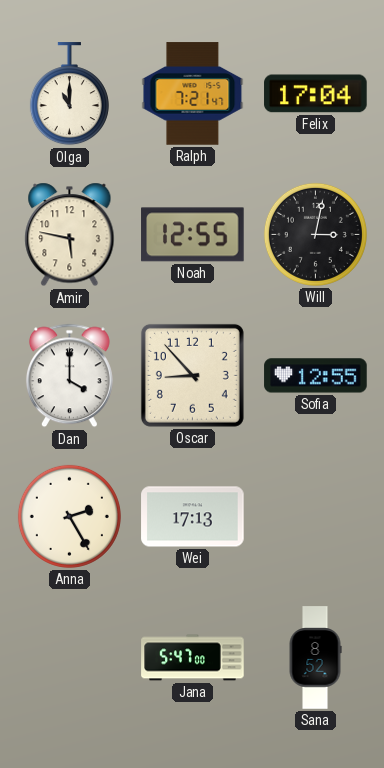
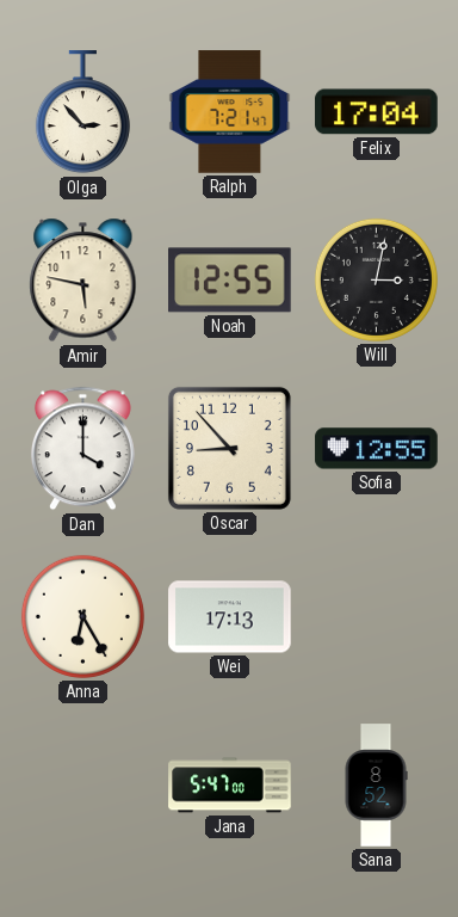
Olga: 11:00 -> 2:53 (82, 112)
Anna: 2:25 -> 6:25 (82, 616)
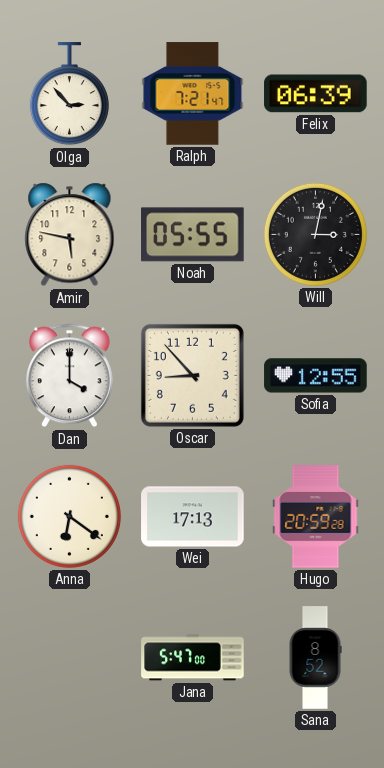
Felix: 17:04 -> 06:39 (316, 94)
Noah: 12:55 -> 05:55 (193, 235)
Anna: 6:25 -> 6:21 (69, 516)
Hugo: none -> 20:59 (316, 517)
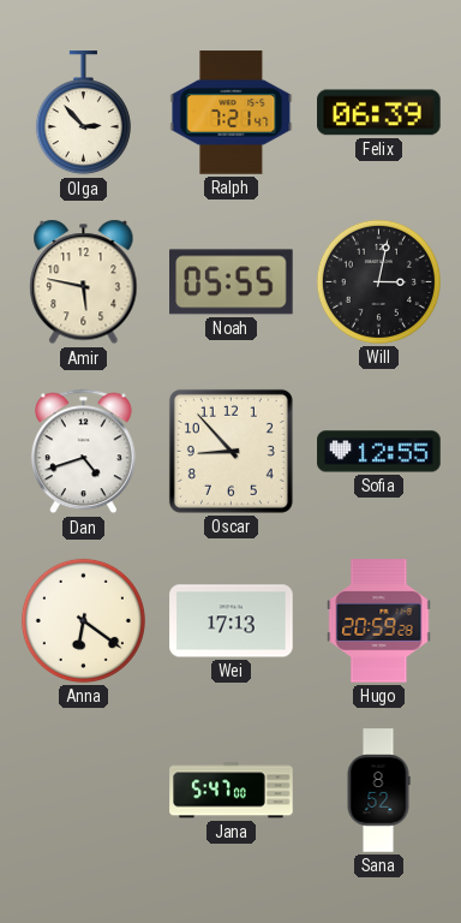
Dan: 4:00 -> 4:42 (83, 452)
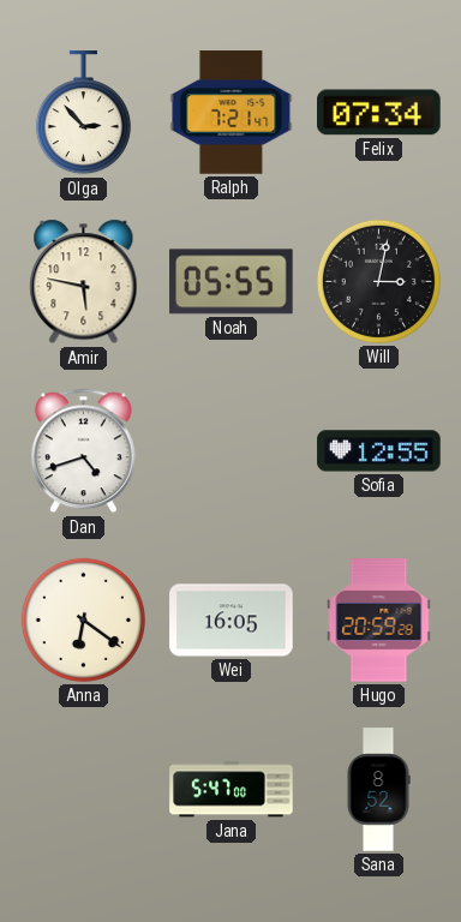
Felix: 06:39 -> 07:34 (379, 113)
Oscar: 8:53 -> none (230, 451)
Wei: 17:13 -> 16:05 (232, 621)
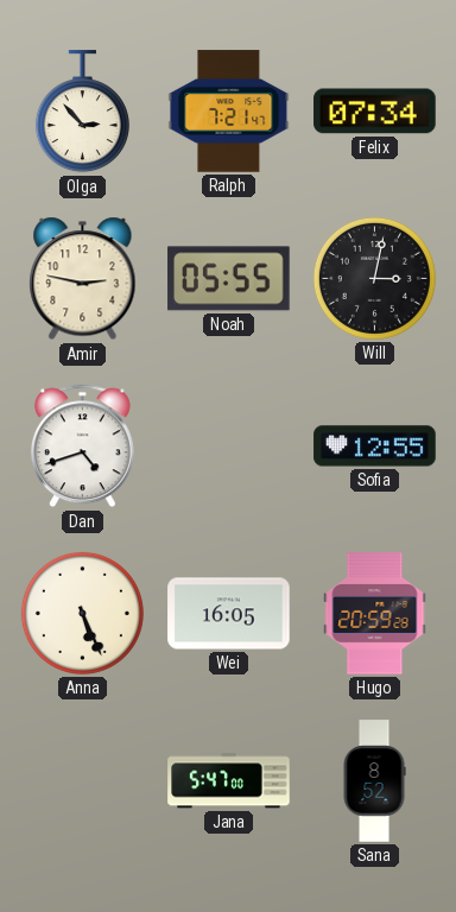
Amir: 5:47 -> 2:47 (83, 279)
Anna: 6:21 -> 5:26 (82, 613)
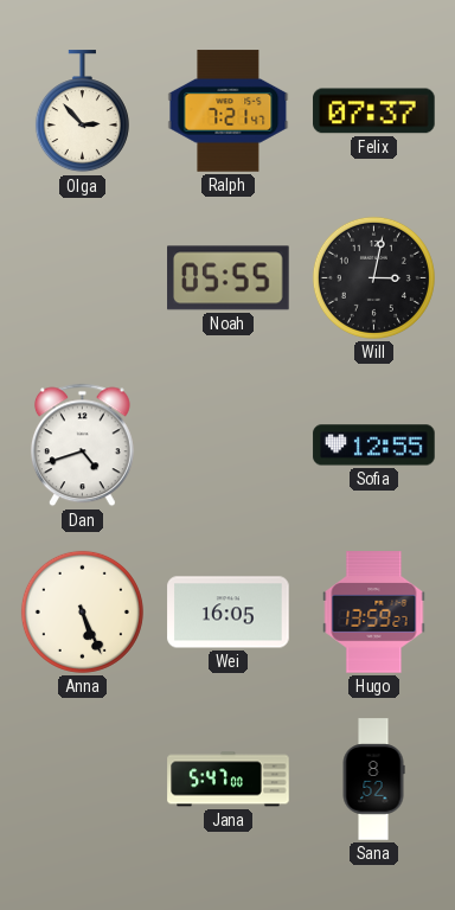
Felix: 07:34 -> 07:37 (374, 111)
Amir: 2:47 -> none (83, 279)
Hugo: 20:59 -> 13:59 (374, 613)
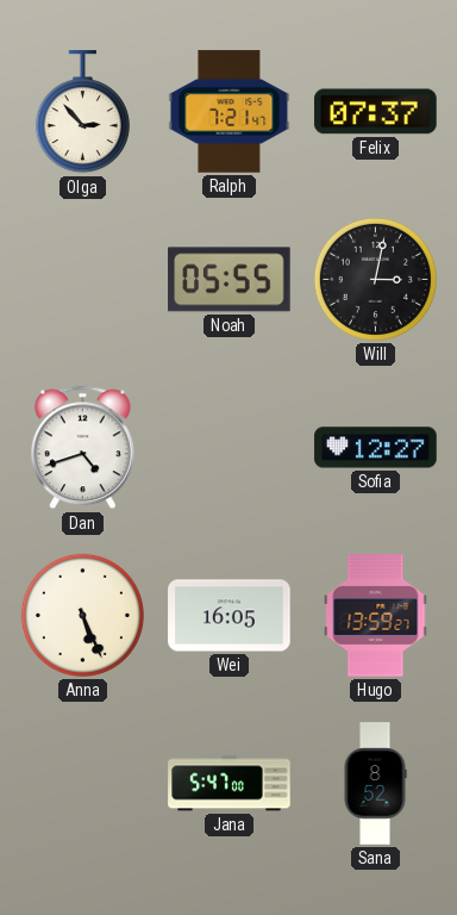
Sofia: 12:55 -> 12:27 (376, 448)
